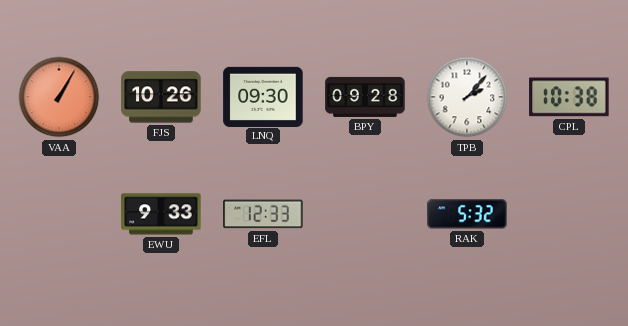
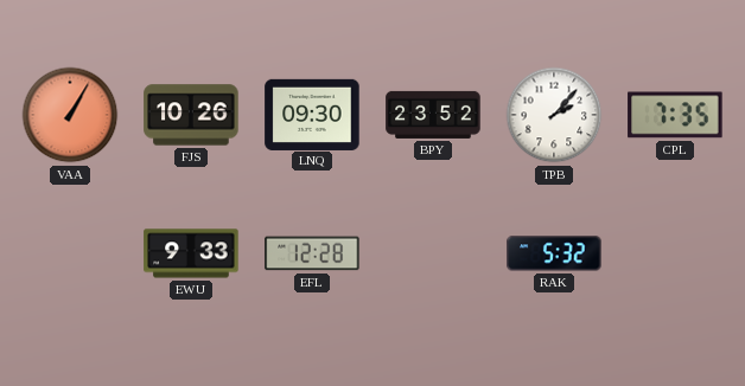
BPY: 09:28 -> 23:52 (433, 115)
CPL: 10:38 -> 7:35 (675, 115)
EFL: 12:33 -> 12:28 (312, 253)
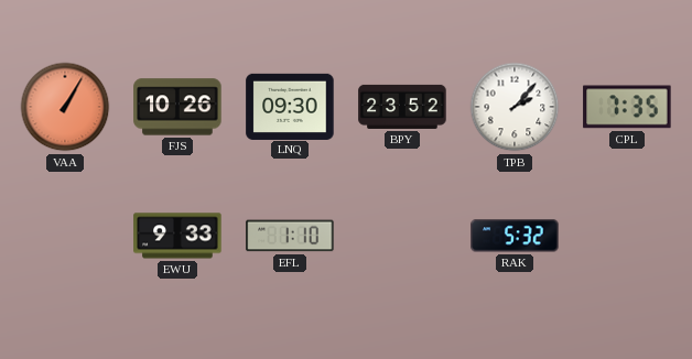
EFL: 12:28 -> 1:10 (290, 236)
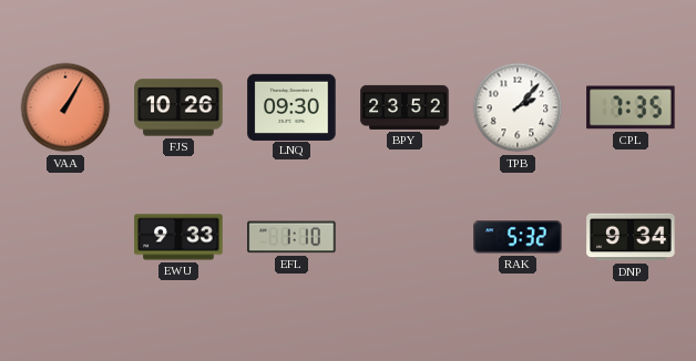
DNP: none -> 9:34 (631, 237)
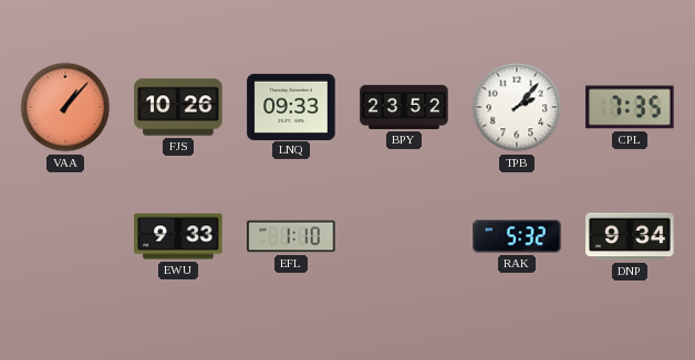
VAA: 1:05 -> 1:07 (65, 107)
LNQ: 09:30 -> 09:33 (291, 106)
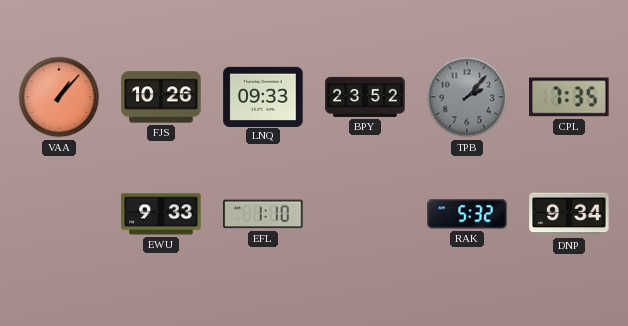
TPB dial: white -> grey (467, 97)
